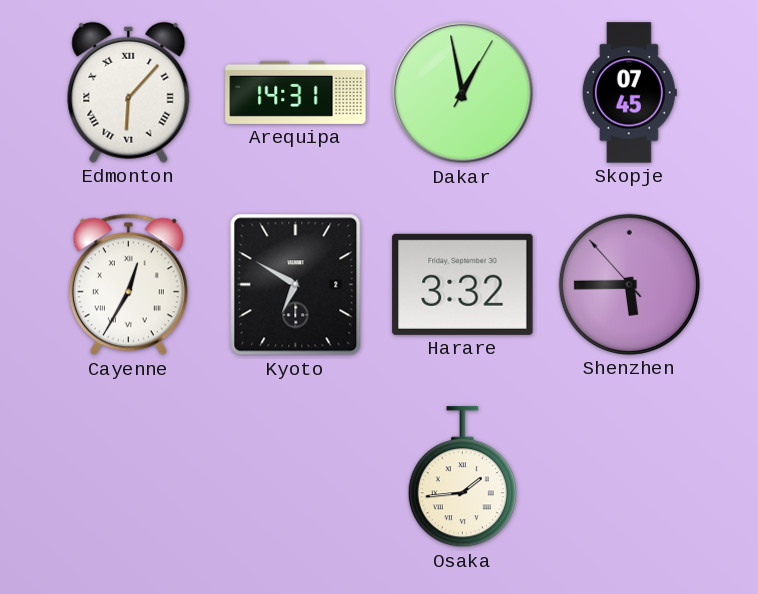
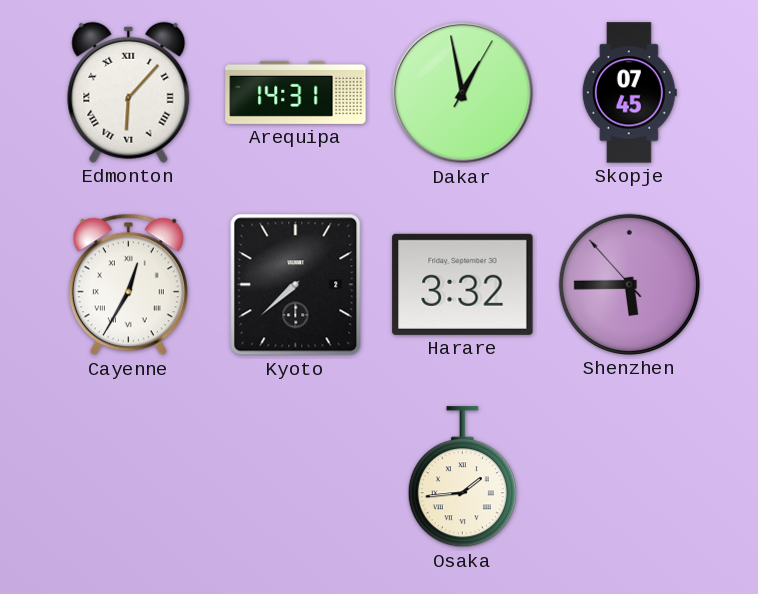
Kyoto: 6:50 -> 7:38 (296, 285)
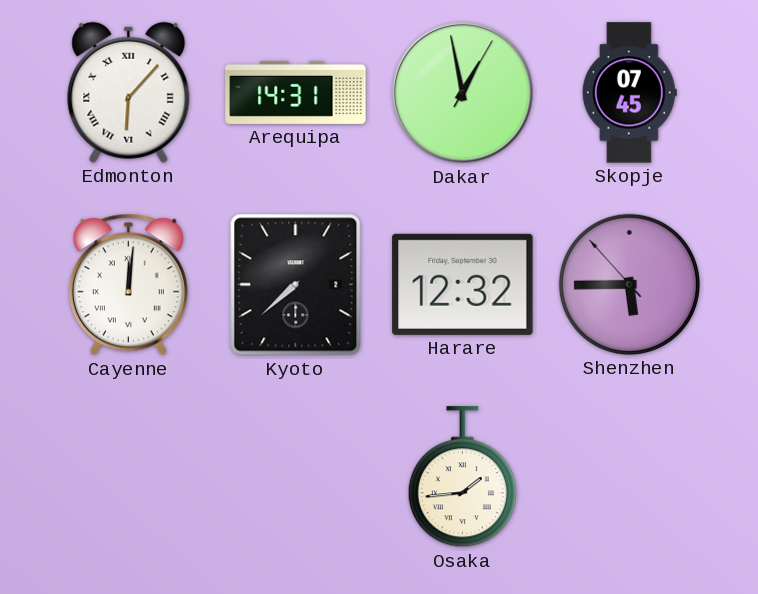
Cayenne: 12:35 -> 12:01 (128, 285)
Harare: 3:32 -> 12:32 (463, 284)
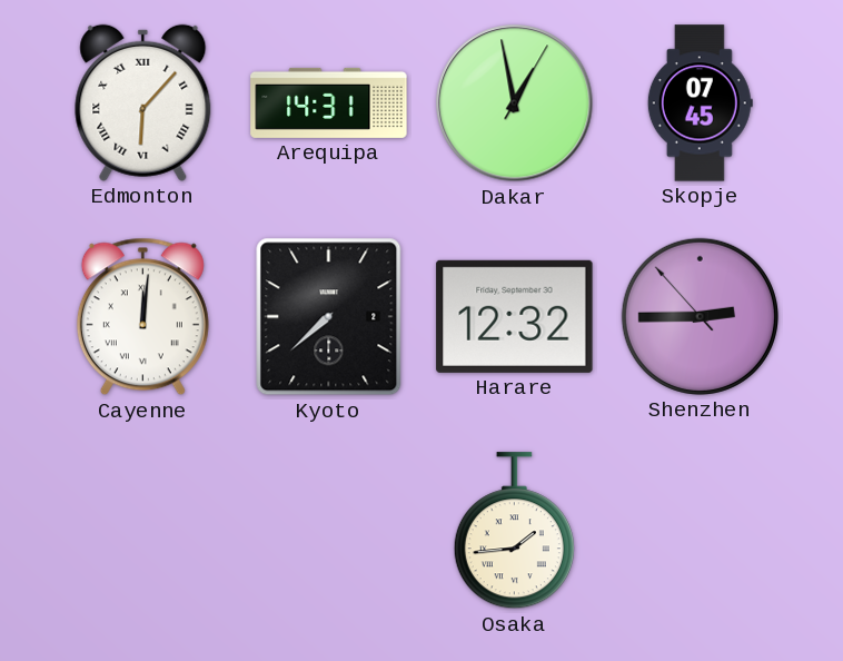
Shenzhen: 5:44 -> 2:44 (700, 316)
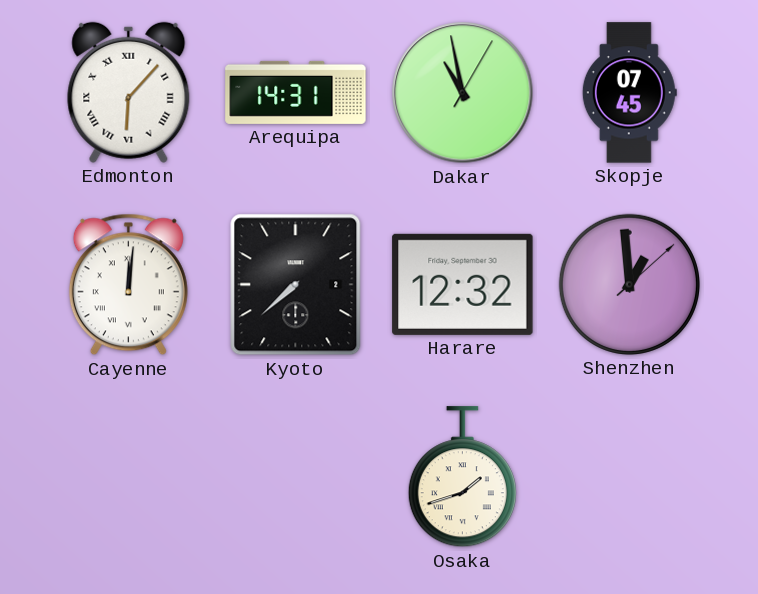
Dakar: 12:58 -> 10:58 (463, 93)
Shenzhen: 2:44 -> 12:59 (629, 284)
Osaka: 1:44 -> 1:42 (462, 477)
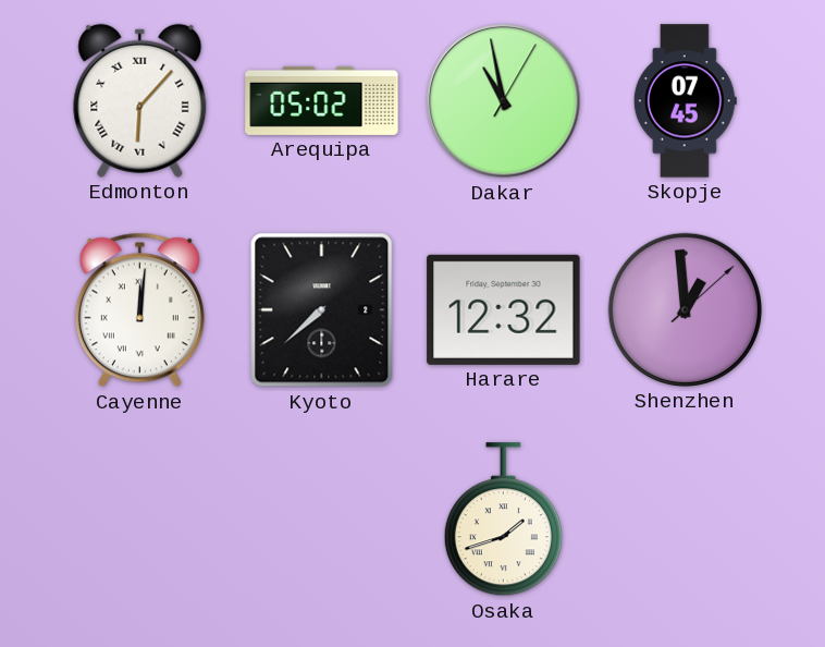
Arequipa: 14:31 -> 05:02 (322, 100)
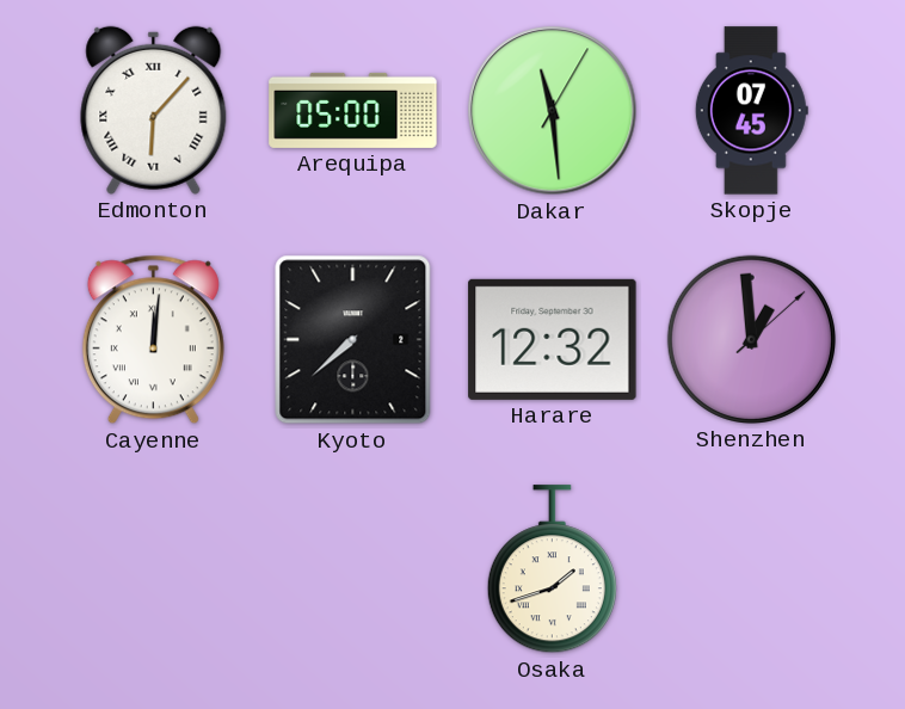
Arequipa: 05:02 -> 05:00 (353, 110)
Dakar: 10:58 -> 11:29 (553, 111)
